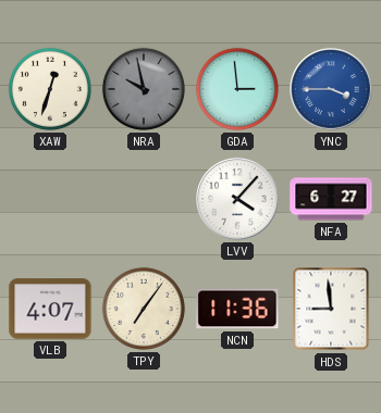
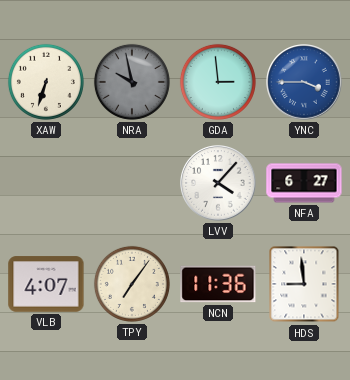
XAW: 12:33 -> 6:33 (46, 82)
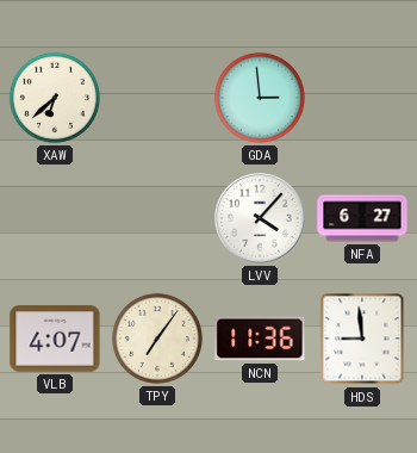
XAW: 6:33 -> 6:38 (55, 98)
NRA: 9:58 -> none (132, 82)
YNC: 3:45 -> none (304, 82)
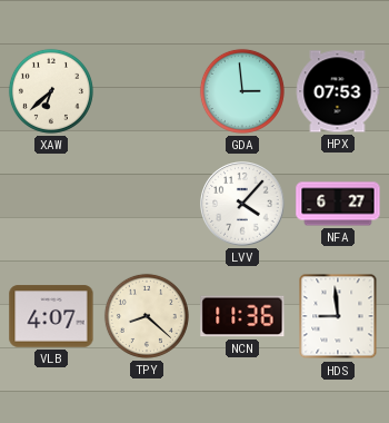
HPX: none -> 07:53 (338, 91)
TPY: 7:06 -> 8:22 (147, 316)
